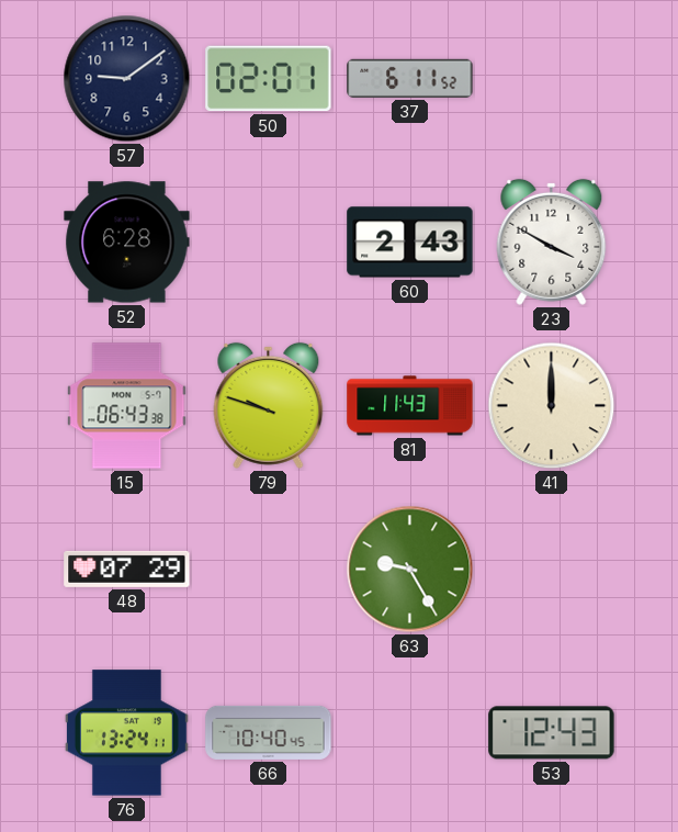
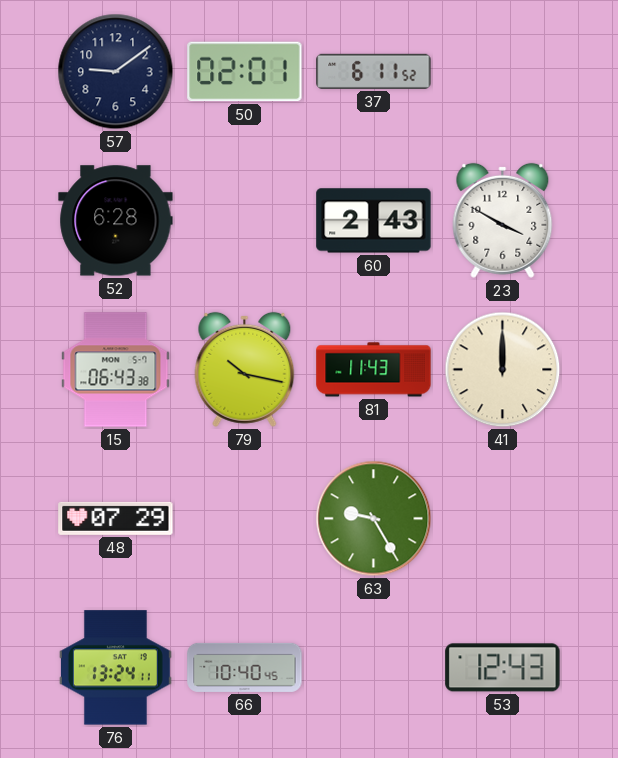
79: 9:48 -> 10:17 (245, 369)
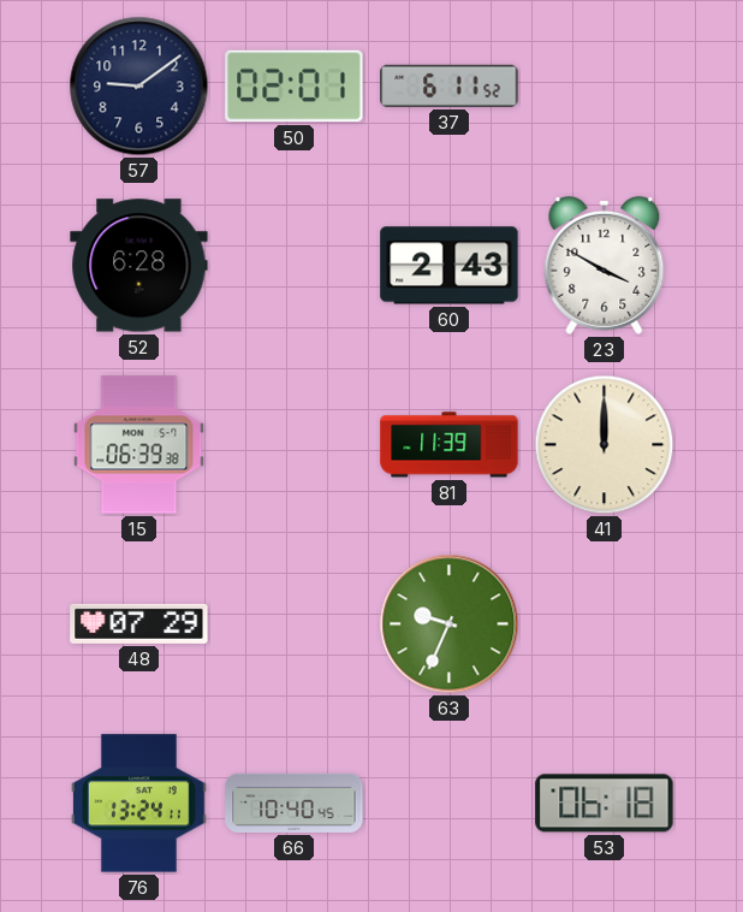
15: 06:43 -> 06:39 (139, 445)
79: 10:17 -> none (245, 369)
81: 11:43 -> 11:39 (450, 445)
63: 9:25 -> 9:34 (450, 624)
53: 12:43 -> 06:18 (605, 804)
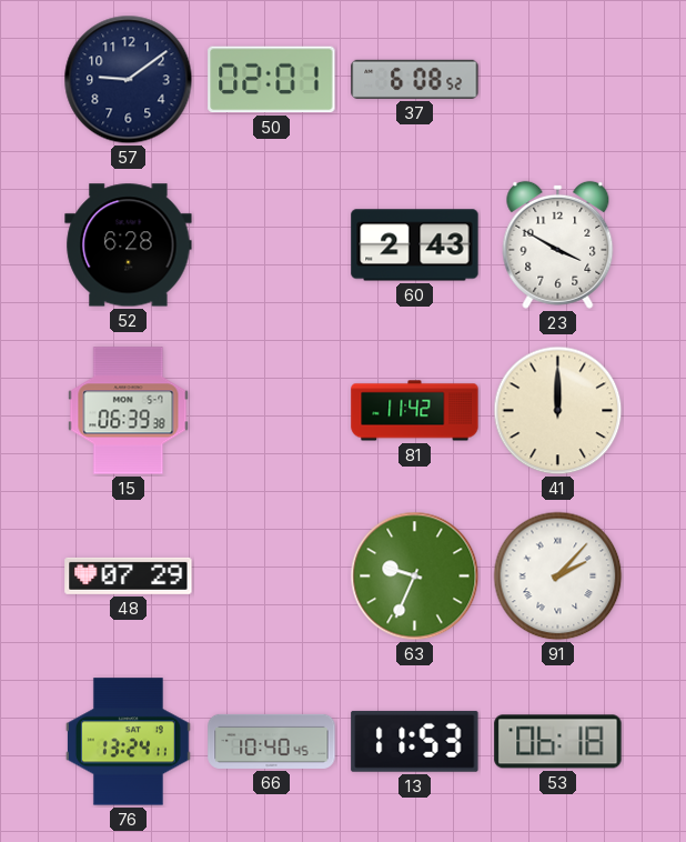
37: 6:11 -> 6:08 (415, 79)
81: 11:39 -> 11:42 (415, 411)
91: none -> 2:07 (558, 577)
13: none -> 11:53 (415, 741)
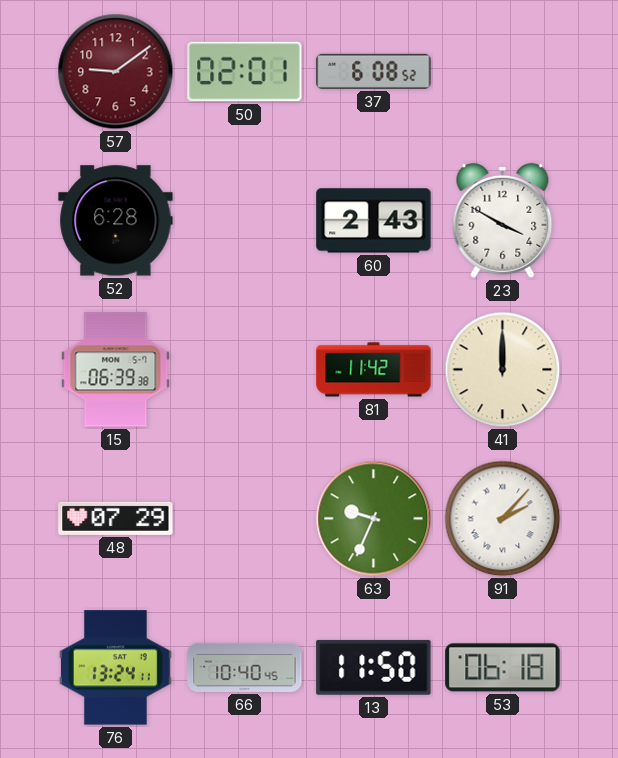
57 dial: navy -> burgundy (116, 72)
13: 11:53 -> 11:50 (374, 667)
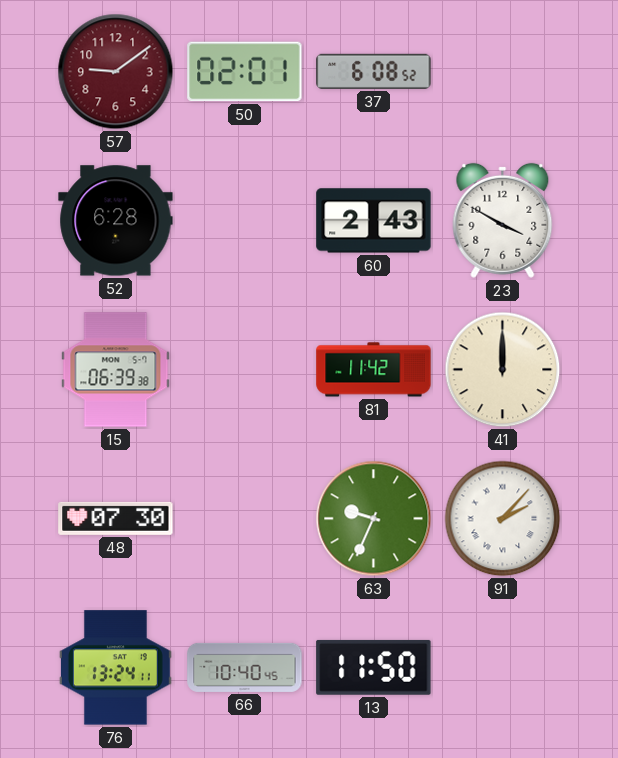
48: 07:29 -> 07:30 (116, 518)
53: 06:18 -> none (503, 668)
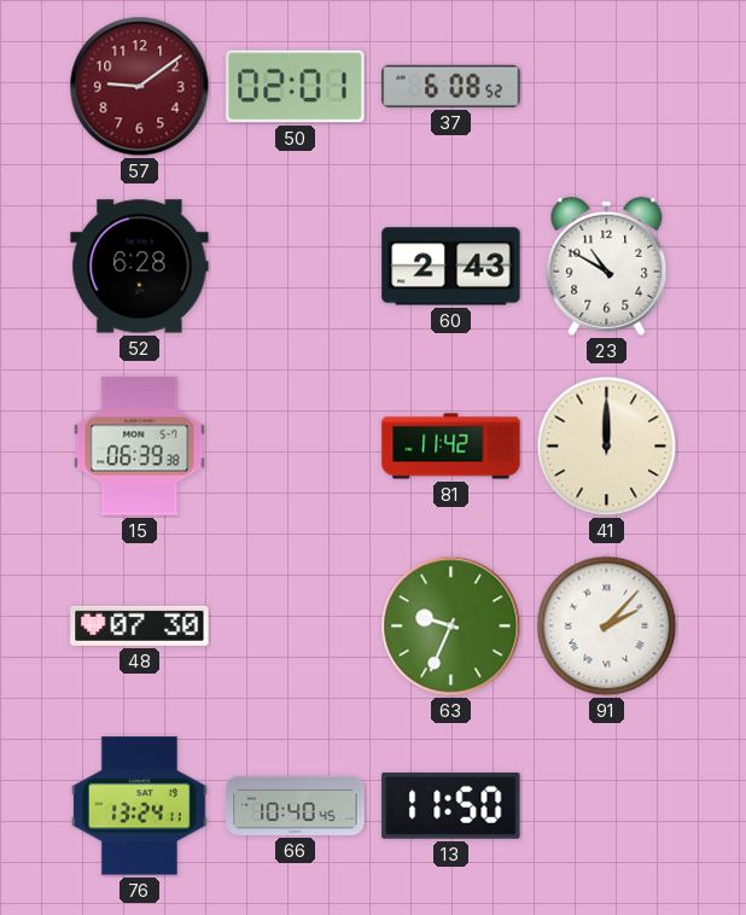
23: 3:50 -> 10:50 (607, 266)
